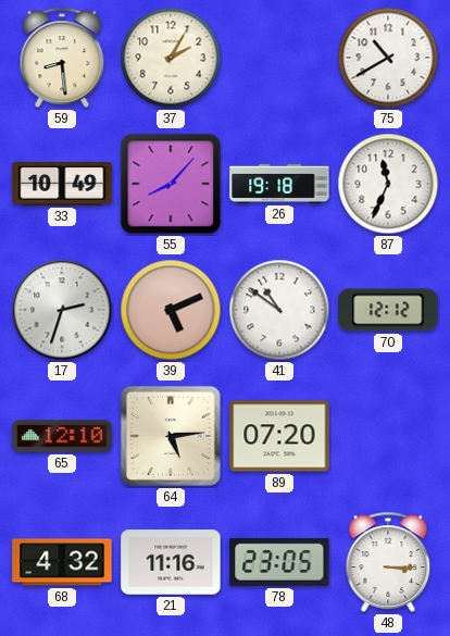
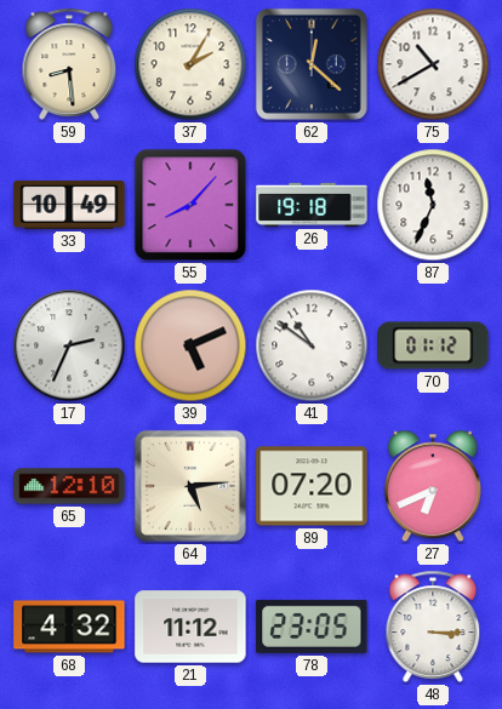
62: none -> 12:22 (312, 64)
17: 2:33 -> 2:34 (69, 345)
70: 12:12 -> 01:12 (433, 345)
27: none -> 6:41 (433, 486)
21: 11:16 -> 11:12 (190, 627)
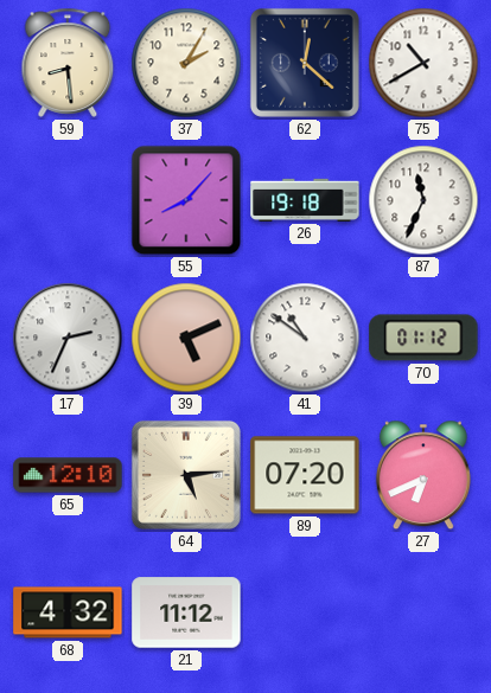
33: 10:49 -> none (69, 205)
78: 23:05 -> none (312, 627)
48: 3:15 -> none (433, 627)
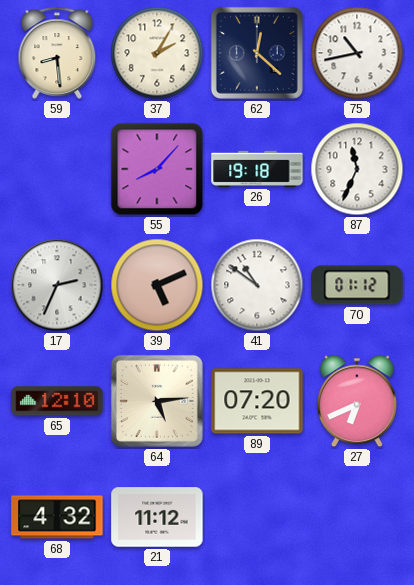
75: 10:40 -> 10:43 (357, 53)
